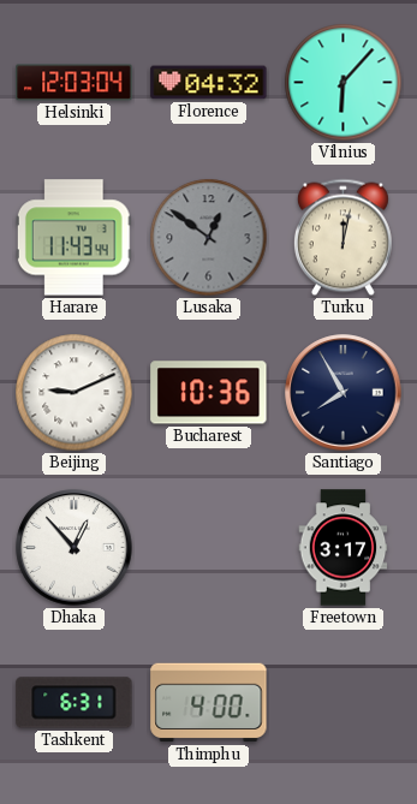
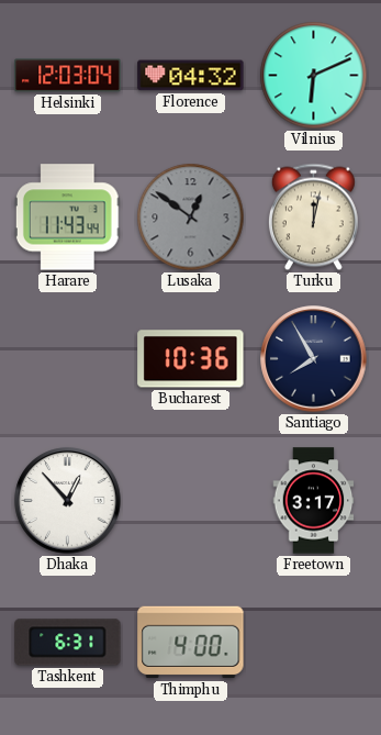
Vilnius: 6:07 -> 6:11 (314, 76)
Beijing: 9:11 -> none (75, 393)
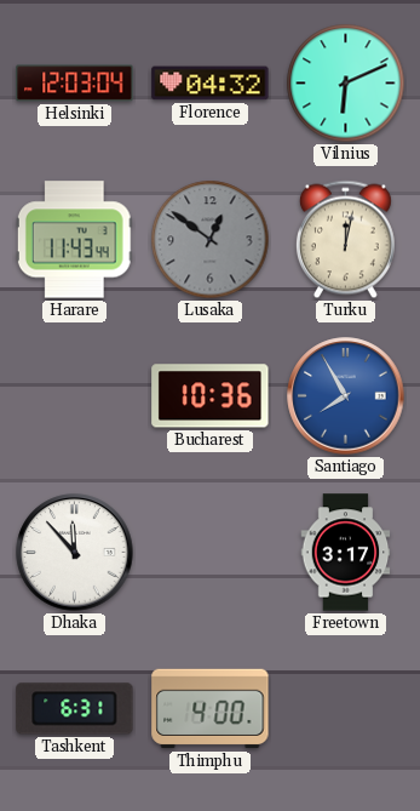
Santiago dial: navy -> blue (346, 396)
Dhaka: 12:53 -> 11:53 (75, 553)
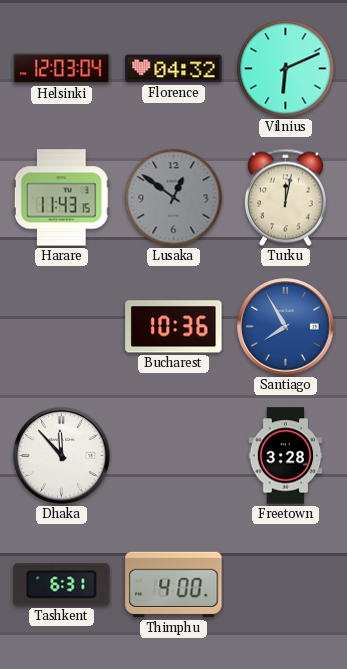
Harare: 11:43:44 -> 11:43:15 (61, 198)
Freetown: 3:17 -> 3:28 (286, 456)
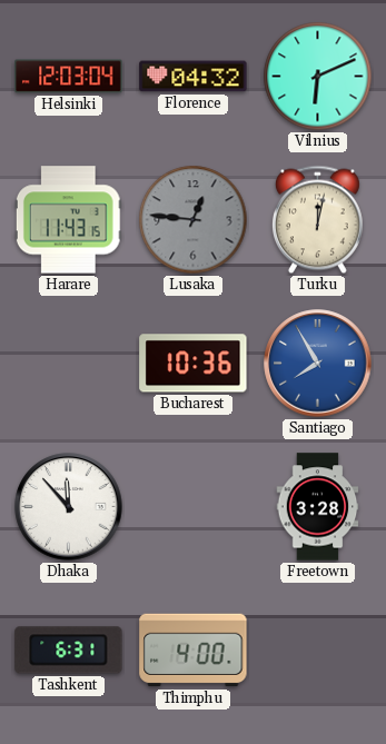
Lusaka: 12:51 -> 12:46 (194, 220)
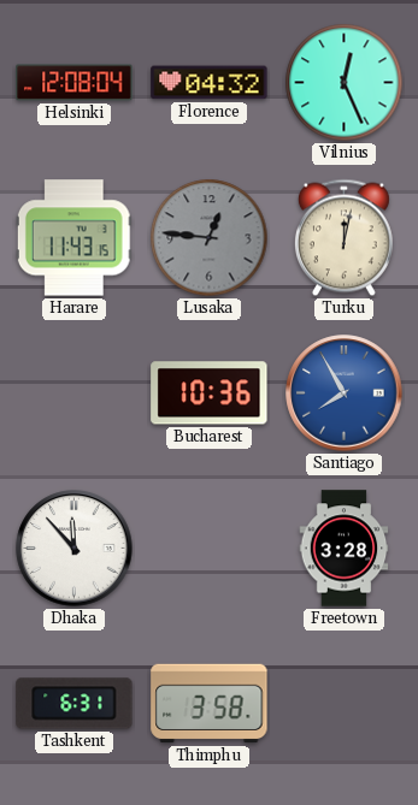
Helsinki: 12:03 -> 12:08 (75, 83)
Vilnius: 6:11 -> 12:26 (345, 83)
Thimphu: 4:00 -> 3:58 (210, 704)
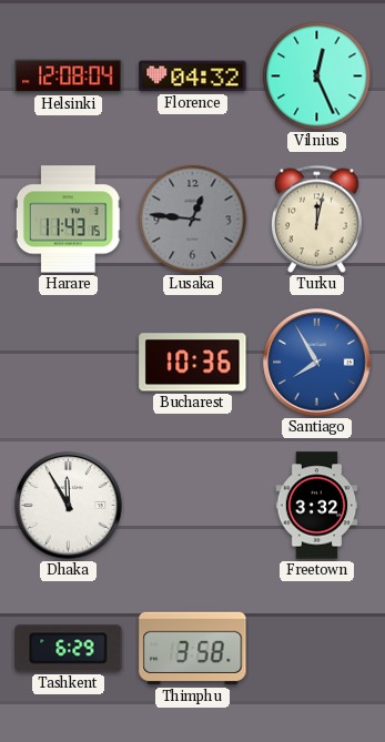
Dhaka: 11:53 -> 11:55 (69, 506)
Freetown: 3:28 -> 3:32 (317, 506)
Tashkent: 6:31 -> 6:29 (69, 649)
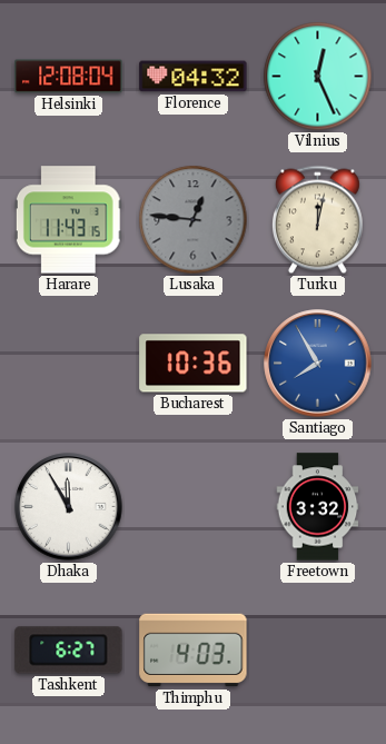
Tashkent: 6:29 -> 6:27 (69, 651)
Thimphu: 3:58 -> 4:03 (194, 651)
